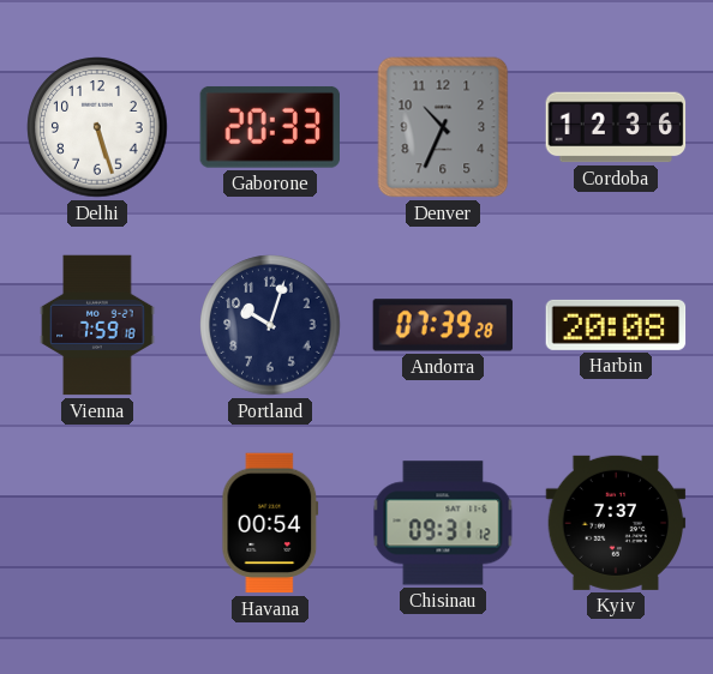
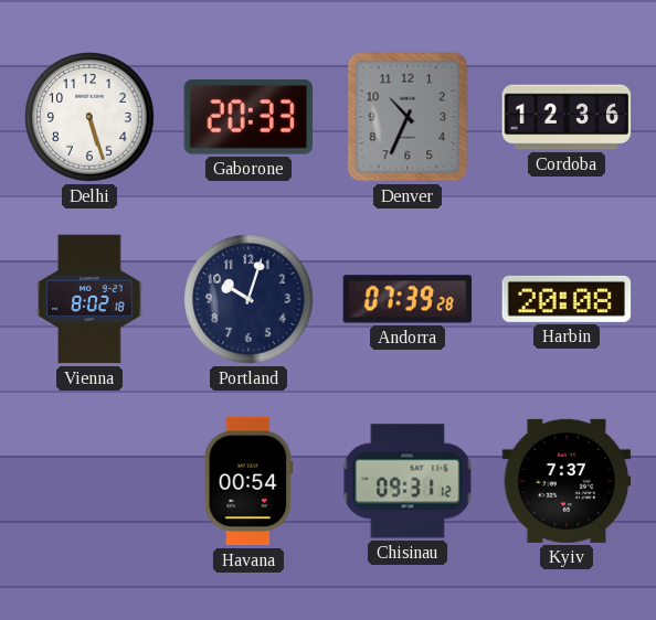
Vienna: 7:59 -> 8:02 (89, 299)
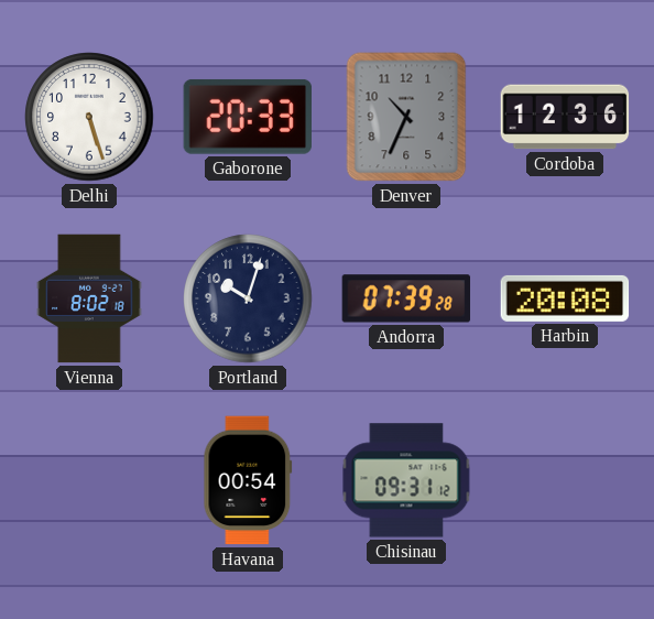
Kyiv: 7:37 -> none (567, 481)
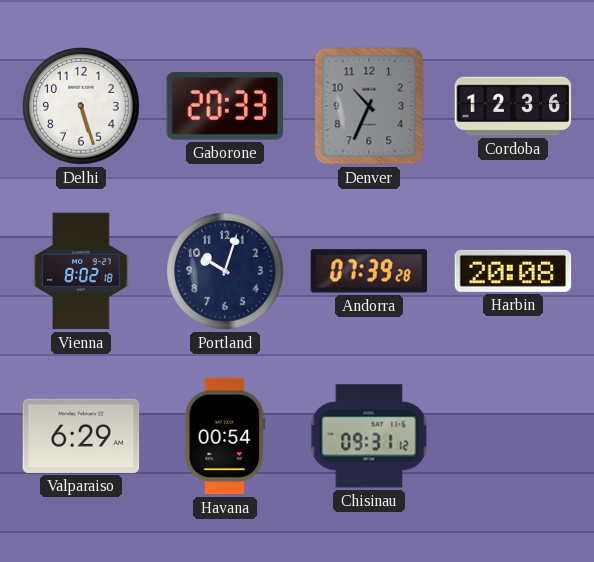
Valparaiso: none -> 6:29 (81, 436)
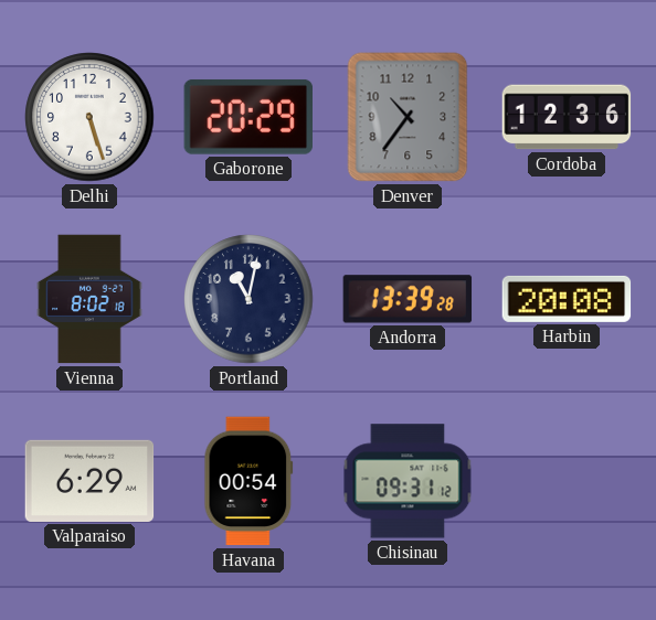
Gaborone: 20:33 -> 20:29 (247, 117)
Denver: 10:34 -> 10:36 (408, 117)
Portland: 10:03 -> 11:02 (248, 299)
Andorra: 07:39 -> 13:39 (408, 299)
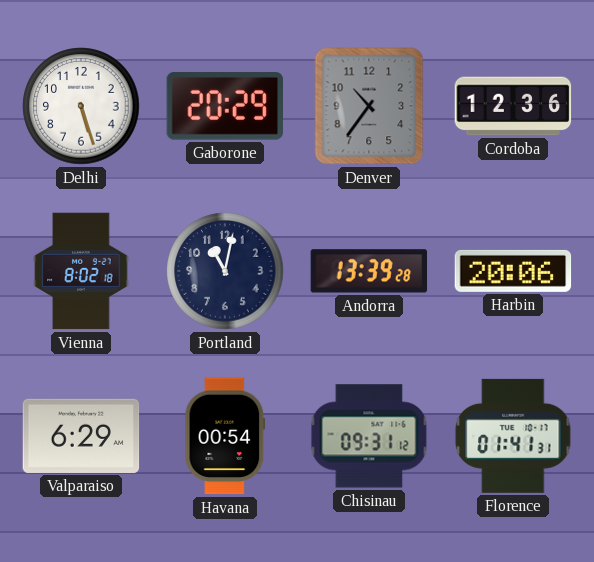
Harbin: 20:08 -> 20:06 (513, 271)
Florence: none -> 01:41 (513, 436)
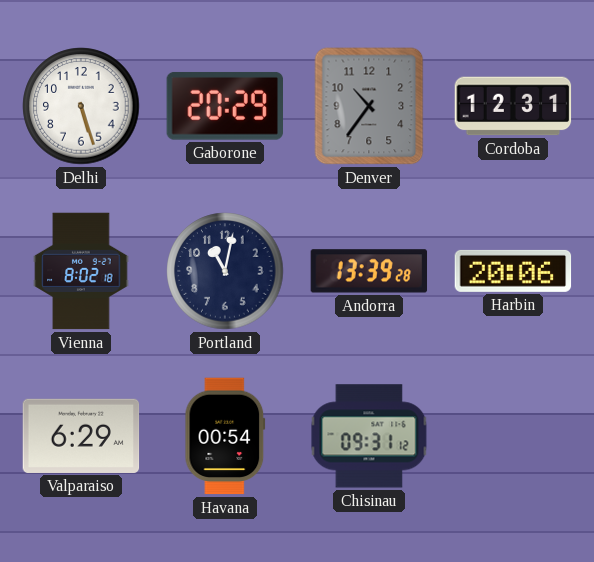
Cordoba: 12:36 -> 12:31 (513, 106)
Florence: 01:41 -> none (513, 436)
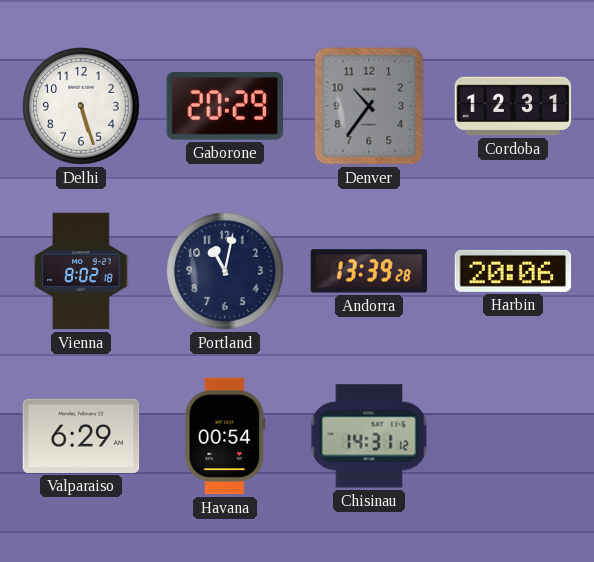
Chisinau: 09:31 -> 14:31 (369, 436)
